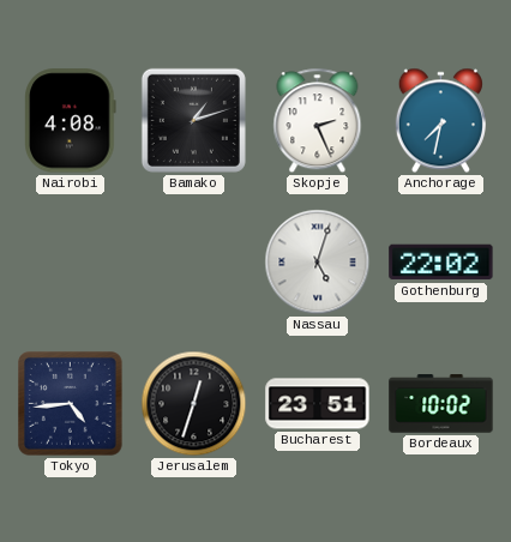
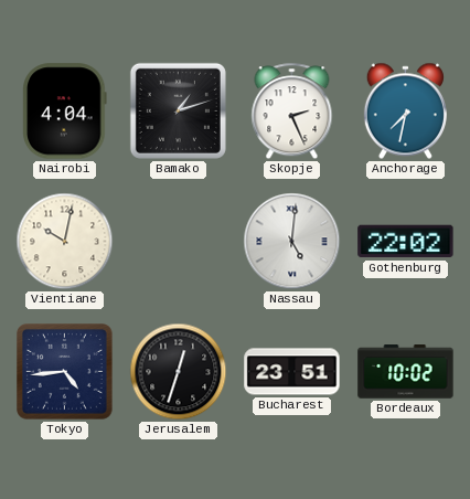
Nairobi: 4:08 -> 4:04 (65, 112)
Vientiane: none -> 10:02 (65, 242)
Nassau: 5:03 -> 5:01 (292, 242)
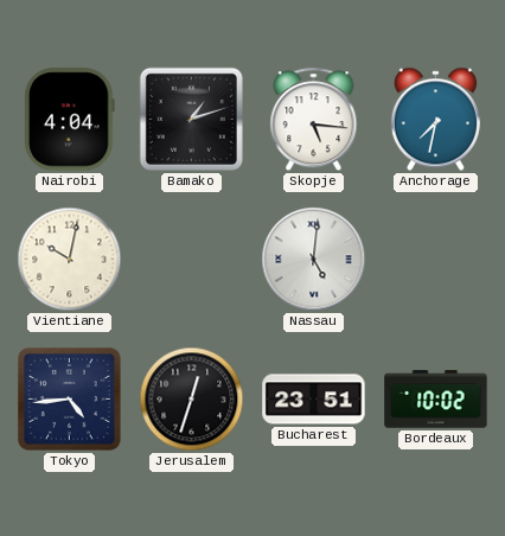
Skopje: 2:26 -> 5:16 (314, 120)
Gothenburg: 22:02 -> none (406, 242)
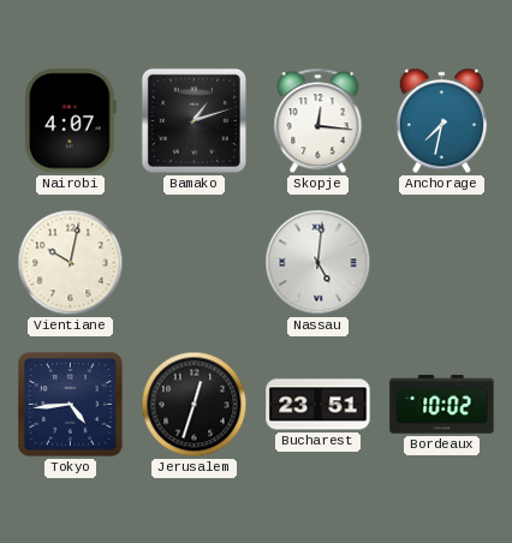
Nairobi: 4:04 -> 4:07 (71, 121)
Skopje: 5:16 -> 12:16 (318, 121)
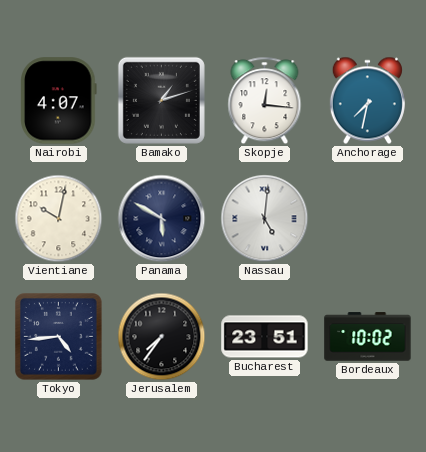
Panama: none -> 5:50 (162, 219)
Jerusalem: 12:33 -> 7:36 (162, 337)
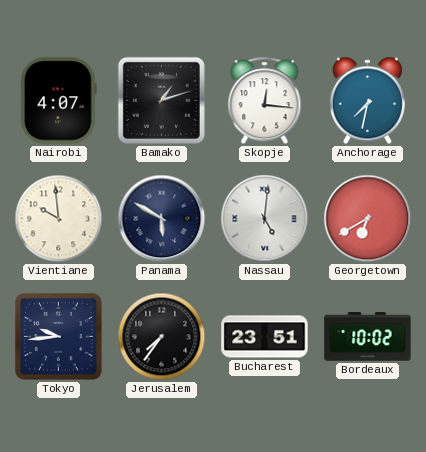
Vientiane: 10:02 -> 9:59 (59, 219)
Georgetown: none -> 6:40 (368, 219)
Tokyo: 4:44 -> 9:44 (59, 337)
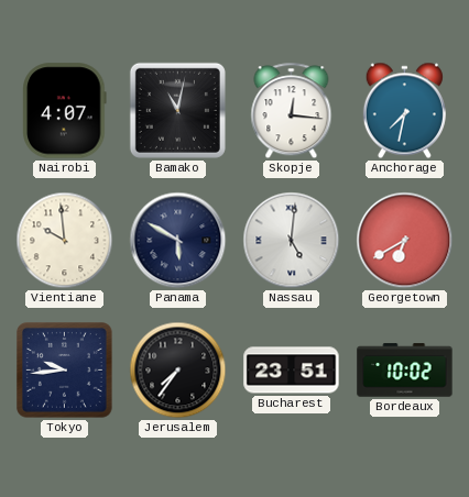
Bamako: 1:12 -> 11:02 (177, 110)
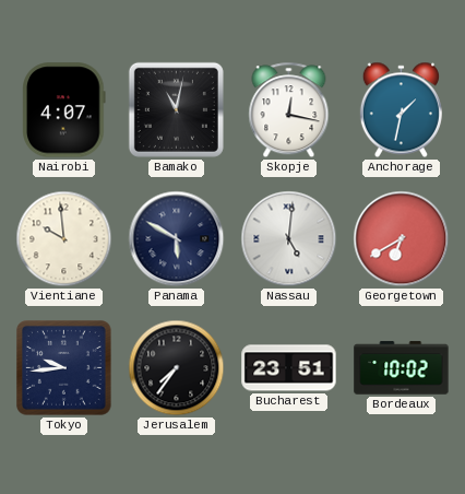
Skopje: 12:16 -> 12:17 (289, 110)
Anchorage: 7:32 -> 1:32 (401, 110)
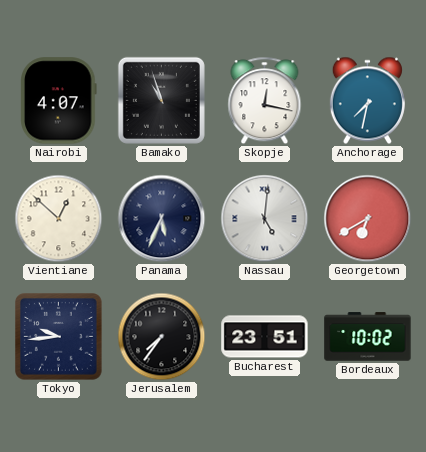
Bamako: 11:02 -> 10:57 (161, 100)
Anchorage: 1:32 -> 7:32 (367, 101)
Vientiane: 9:59 -> 12:52 (59, 219)
Panama: 5:50 -> 5:34 (162, 219)
